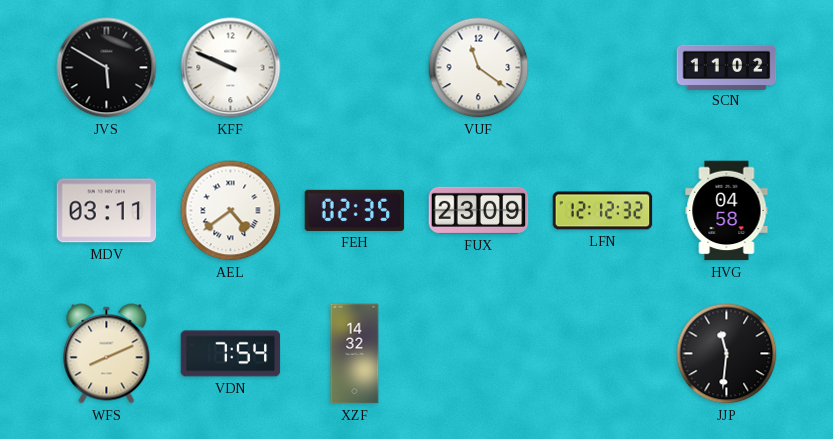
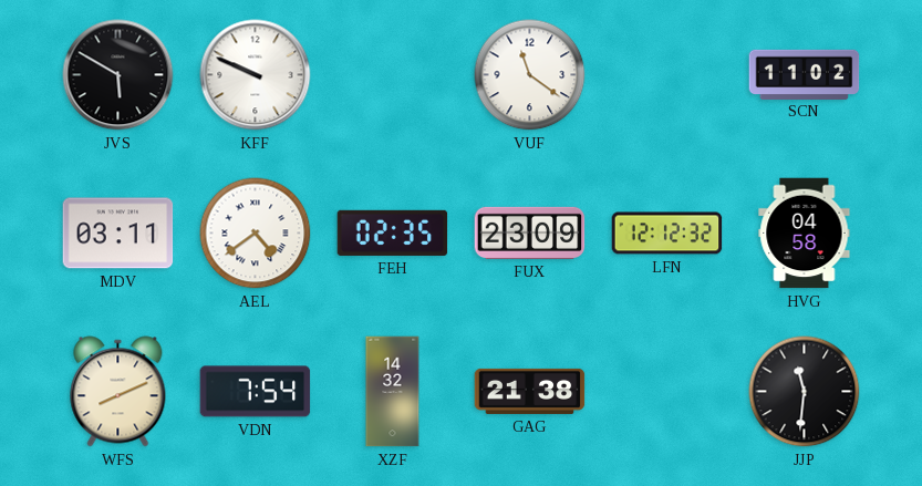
GAG: none -> 21:38 (530, 391)
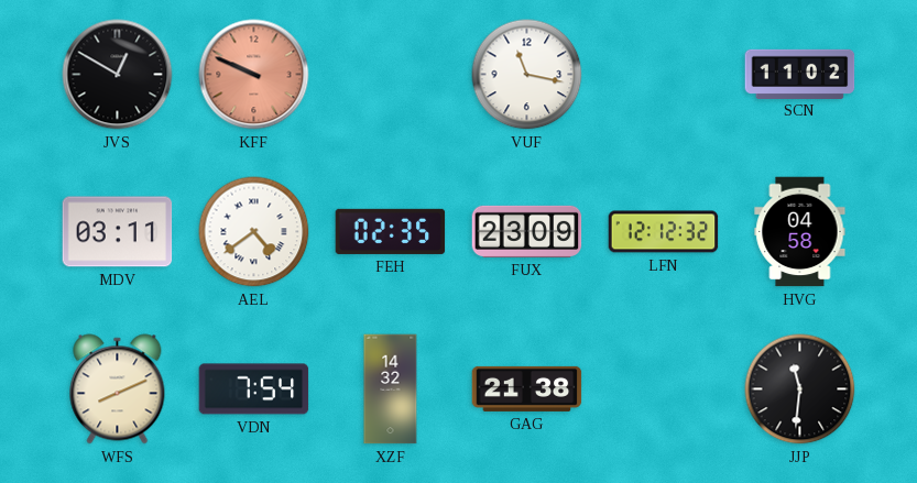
JVS: 5:50 -> 12:50 (118, 75)
KFF dial: white -> salmon (254, 75)
VUF: 11:21 -> 11:17 (527, 75)
